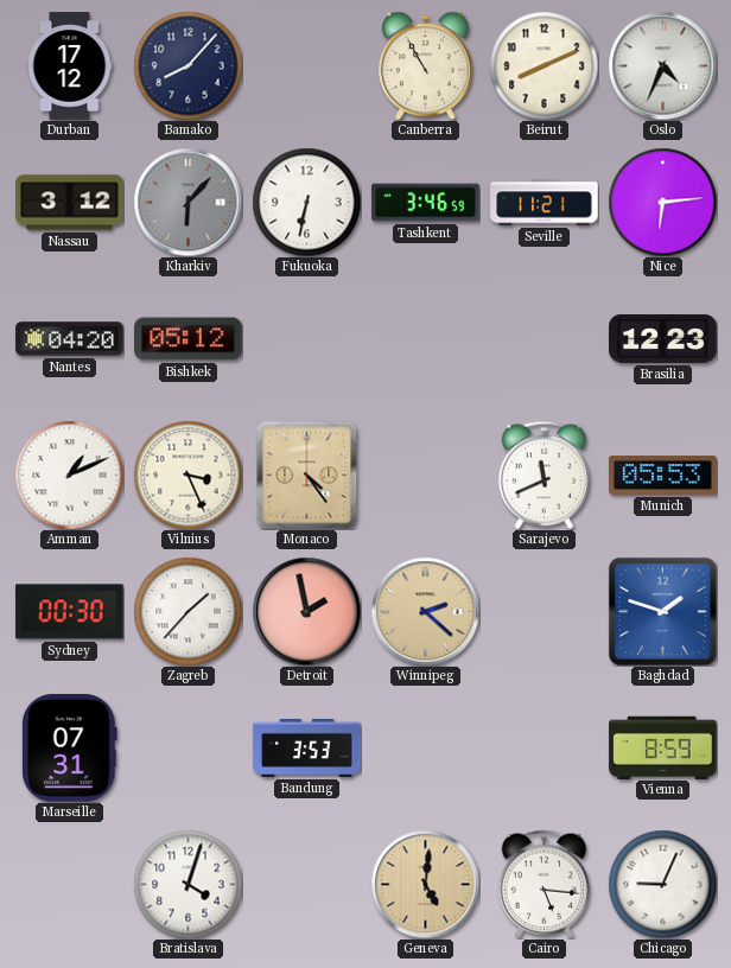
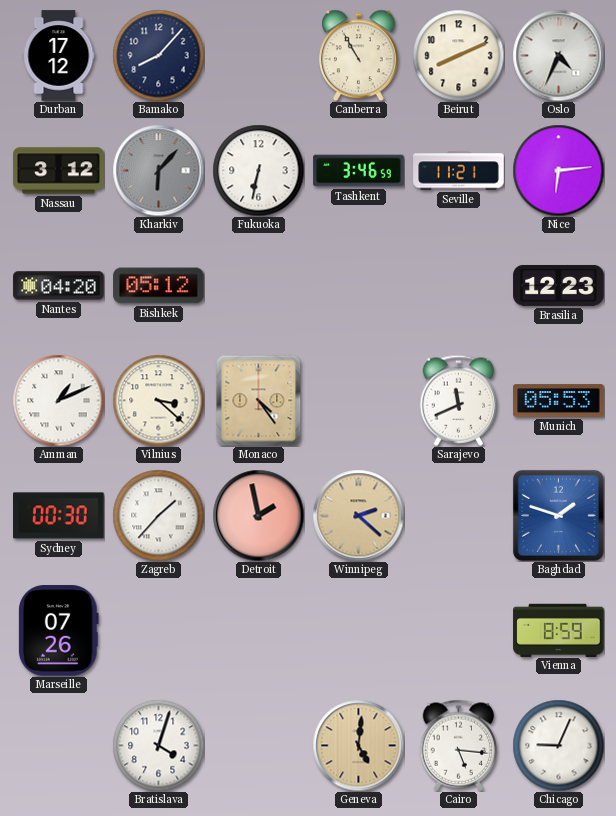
Vilnius: 3:26 -> 3:22 (158, 400)
Marseille: 07:31 -> 07:26 (59, 631)
Bandung: 3:53 -> none (307, 747)
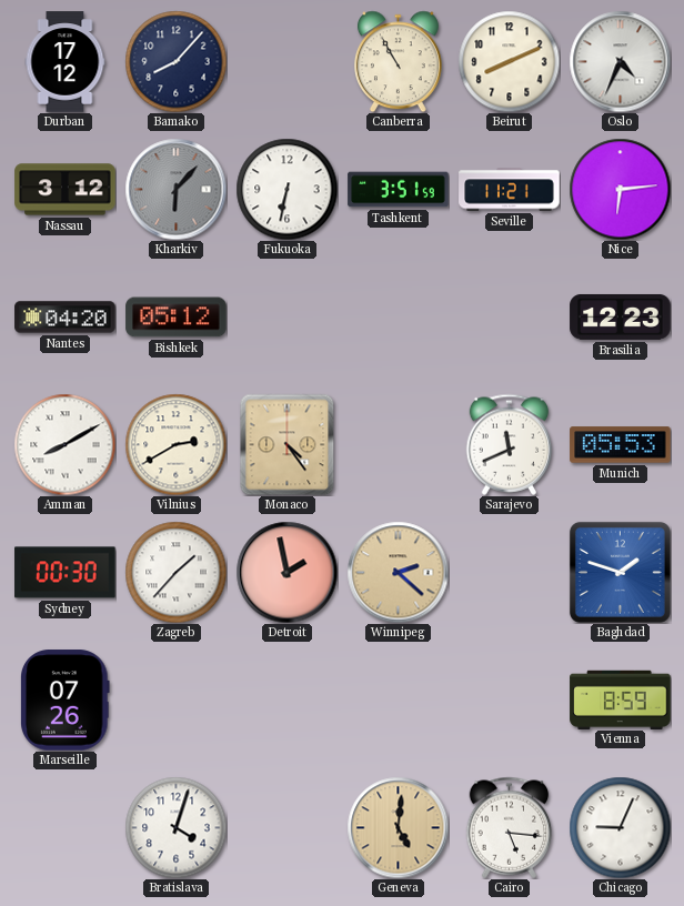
Tashkent: 3:46 -> 3:51 (399, 190)
Amman: 1:11 -> 8:10 (64, 444)
Vilnius: 3:22 -> 2:40 (175, 444)
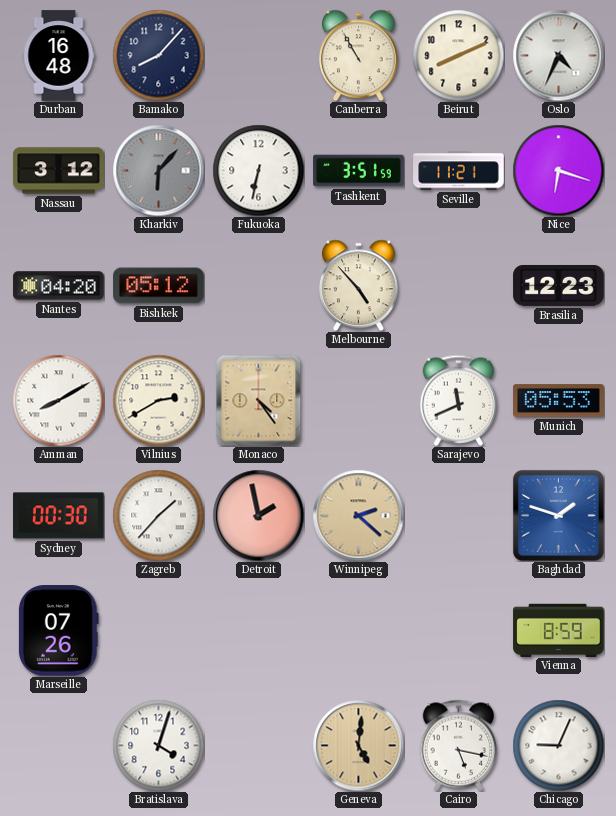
Durban: 17:12 -> 16:48 (59, 56)
Nice: 6:14 -> 6:18 (558, 170)
Melbourne: none -> 4:53 (358, 285)
Cairo: 5:16 -> 5:17 (459, 745)
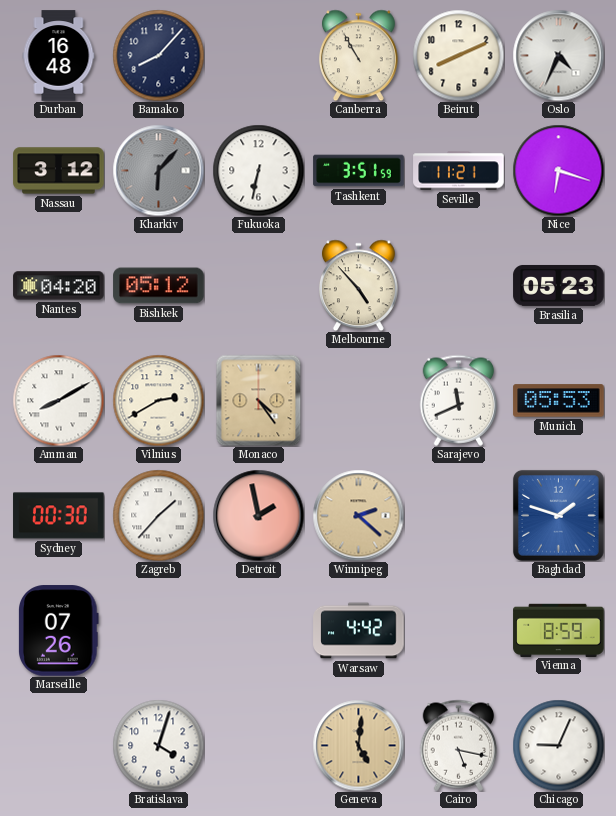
Brasilia: 12:23 -> 05:23 (559, 285)
Warsaw: none -> 4:42 (359, 631)
